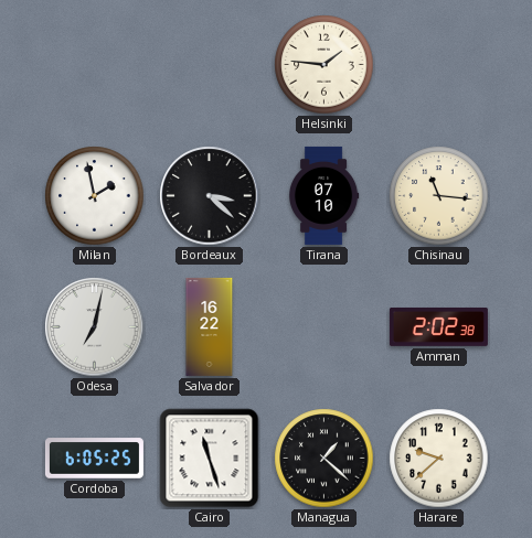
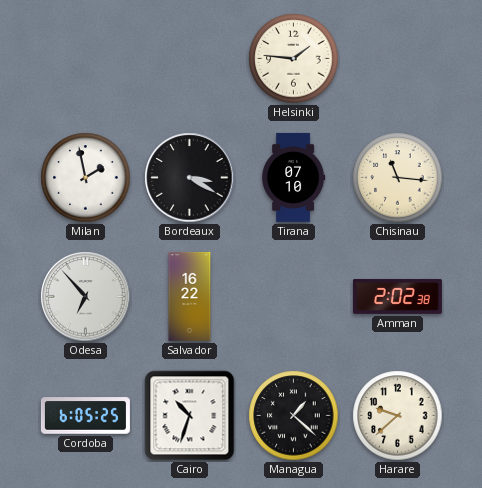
Bordeaux: 3:22 -> 3:20 (190, 178)
Odesa: 7:02 -> 6:53 (86, 297)
Cairo: 11:27 -> 10:33 (190, 416)
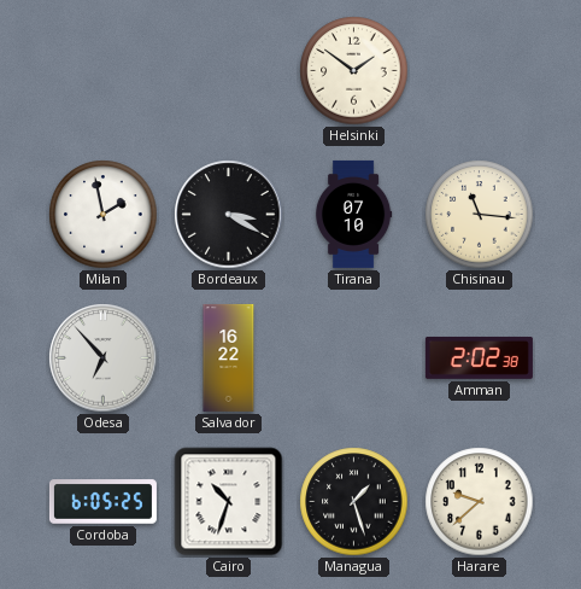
Helsinki: 1:46 -> 1:51 (354, 71)
Managua: 1:22 -> 1:27 (354, 502)
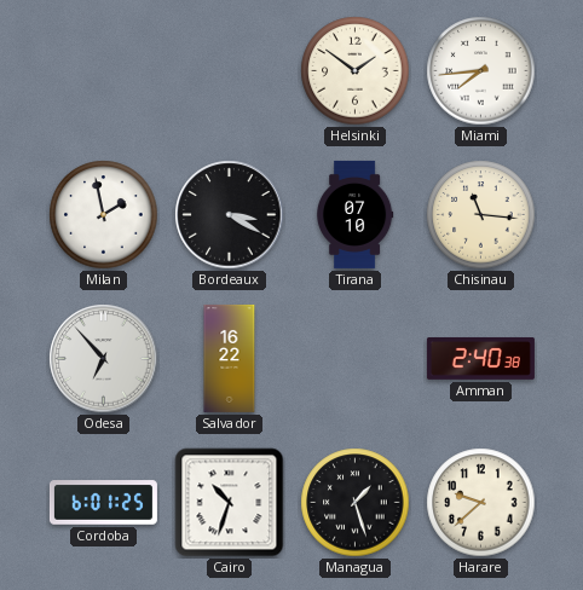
Miami: none -> 7:44 (481, 71)
Amman: 2:02 -> 2:40 (480, 358)
Cordoba: 6:05 -> 6:01 (103, 503)
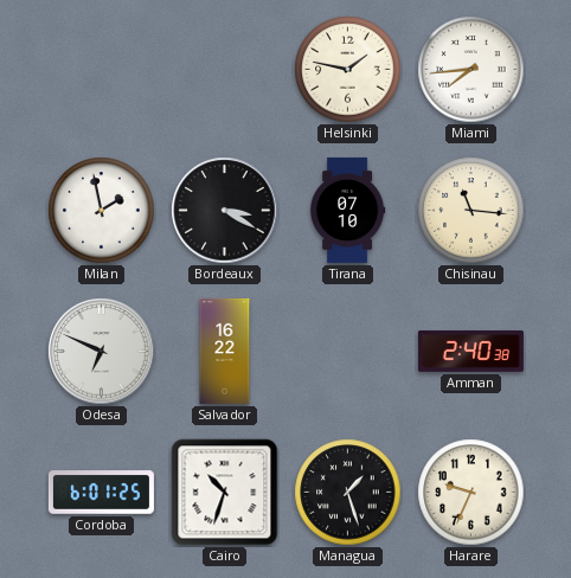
Helsinki: 1:51 -> 1:47 (348, 70)
Odesa: 6:53 -> 6:49 (102, 352)
Harare: 9:38 -> 9:34 (471, 493)
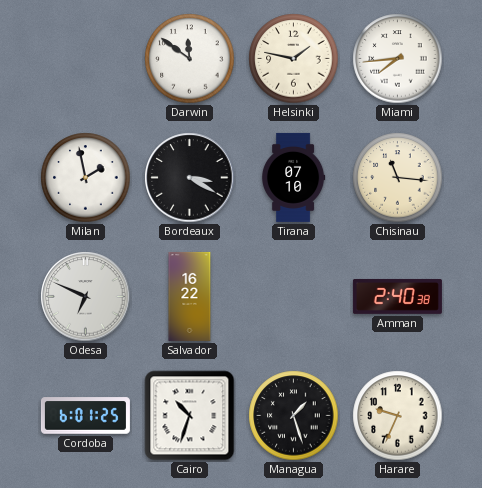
Darwin: none -> 11:51 (190, 59)
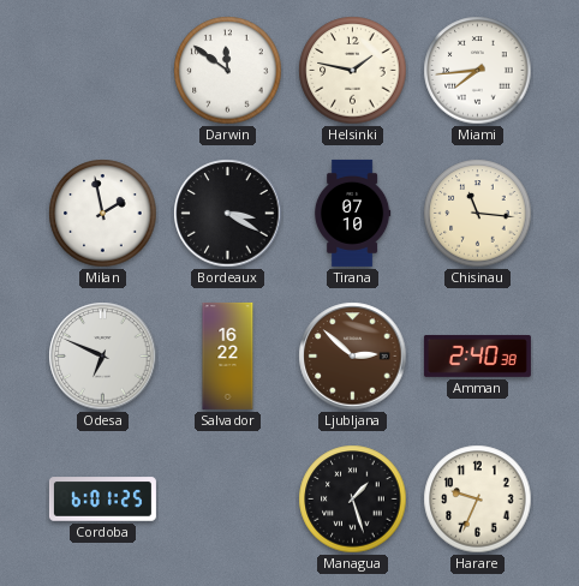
Ljubljana: none -> 2:52 (353, 357)
Cairo: 10:33 -> none (190, 416)
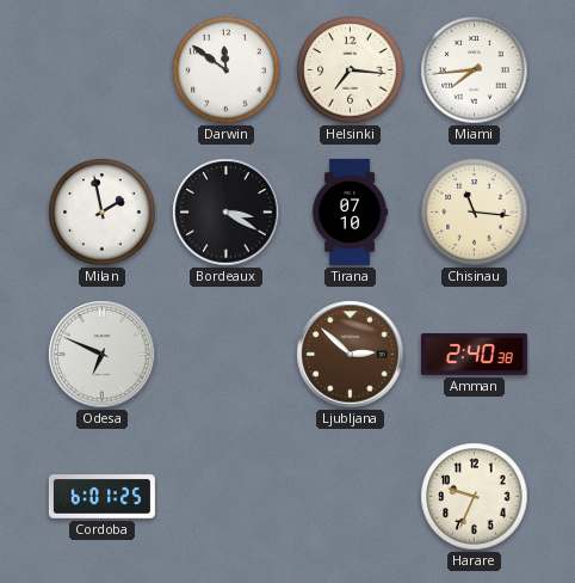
Helsinki: 1:47 -> 7:16 (351, 70)
Salvador: 16:22 -> none (228, 355)
Managua: 1:27 -> none (353, 500)
